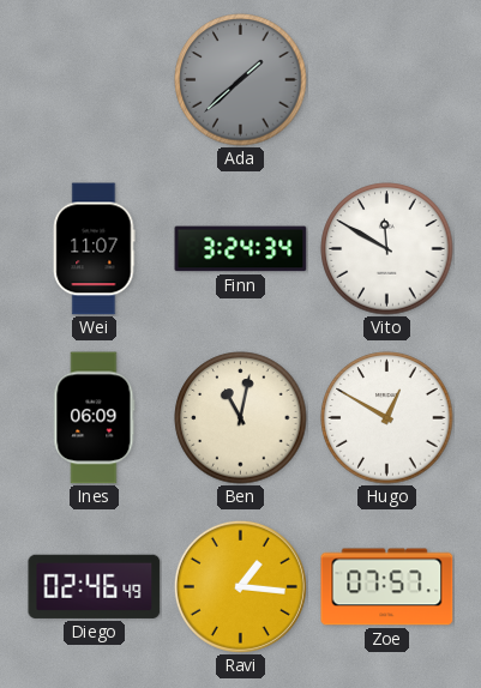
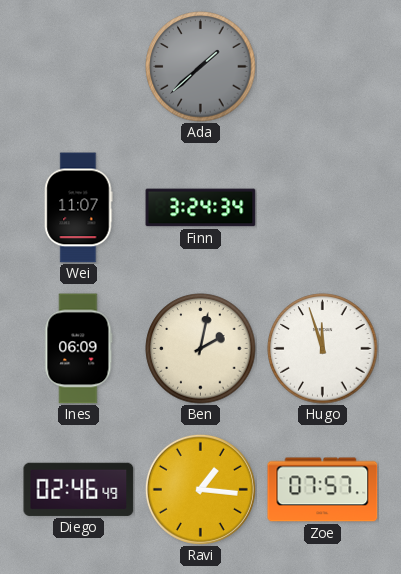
Vito: 11:50 -> none (387, 249)
Ben: 11:02 -> 2:02 (201, 349)
Hugo: 12:50 -> 11:57 (323, 349)
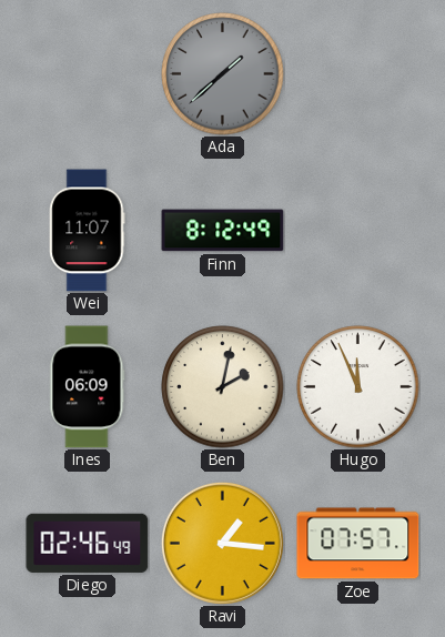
Finn: 3:24 -> 8:12 (223, 231)
Hugo: 11:57 -> 11:56 (358, 387)
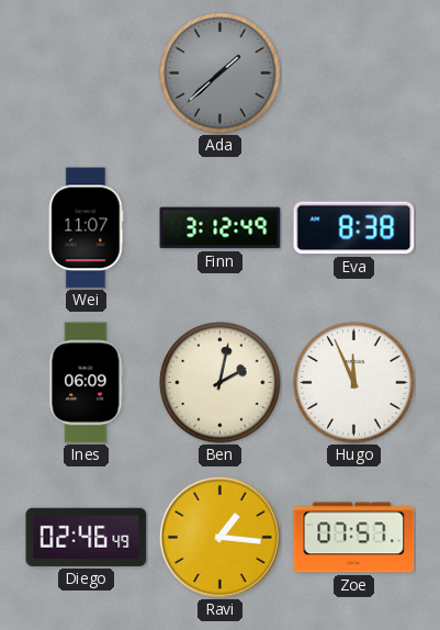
Finn: 8:12 -> 3:12 (221, 228)
Eva: none -> 8:38 (354, 228)
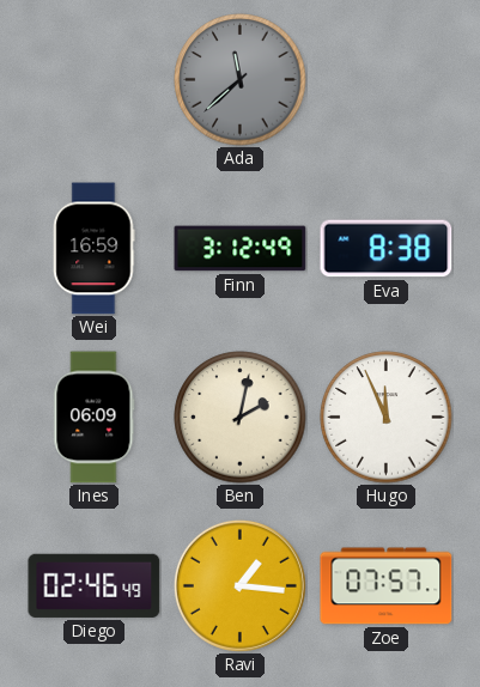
Ada: 1:38 -> 11:38 (241, 80)
Wei: 11:07 -> 16:59 (95, 249)
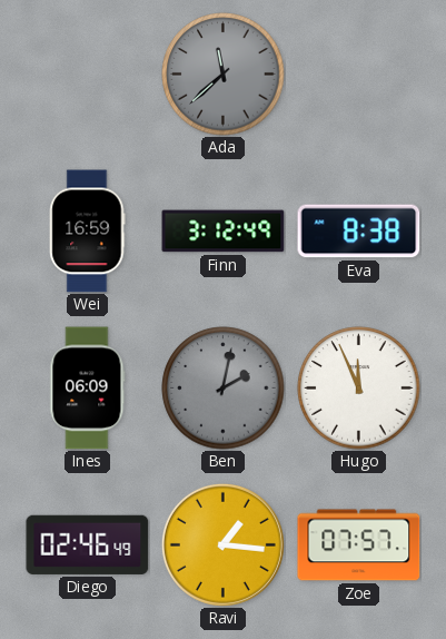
Ben dial: cream -> grey (224, 389)
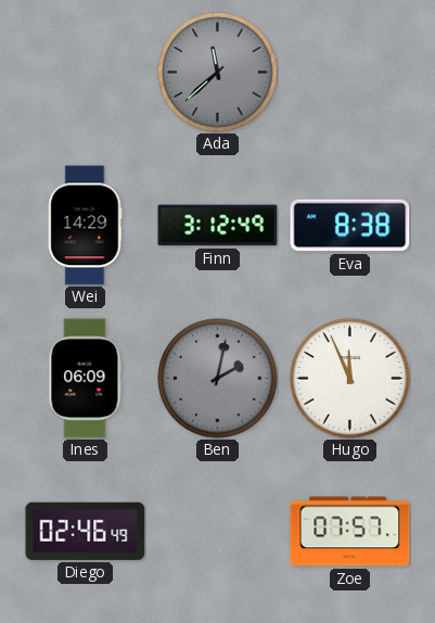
Wei: 16:59 -> 14:29 (86, 226)
Ravi: 1:16 -> none (222, 544)
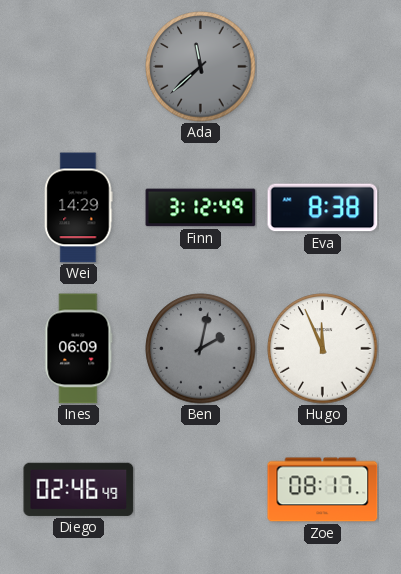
Zoe: 07:57 -> 08:17 (323, 490)
